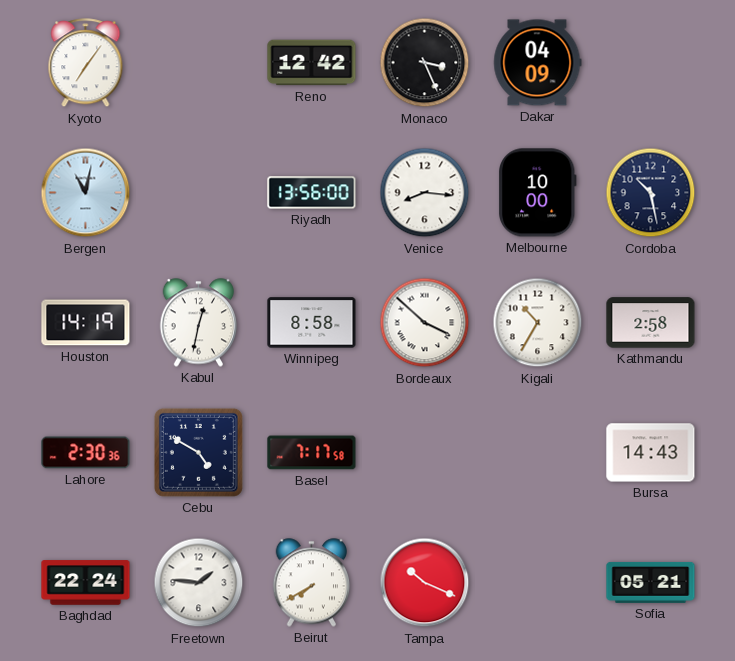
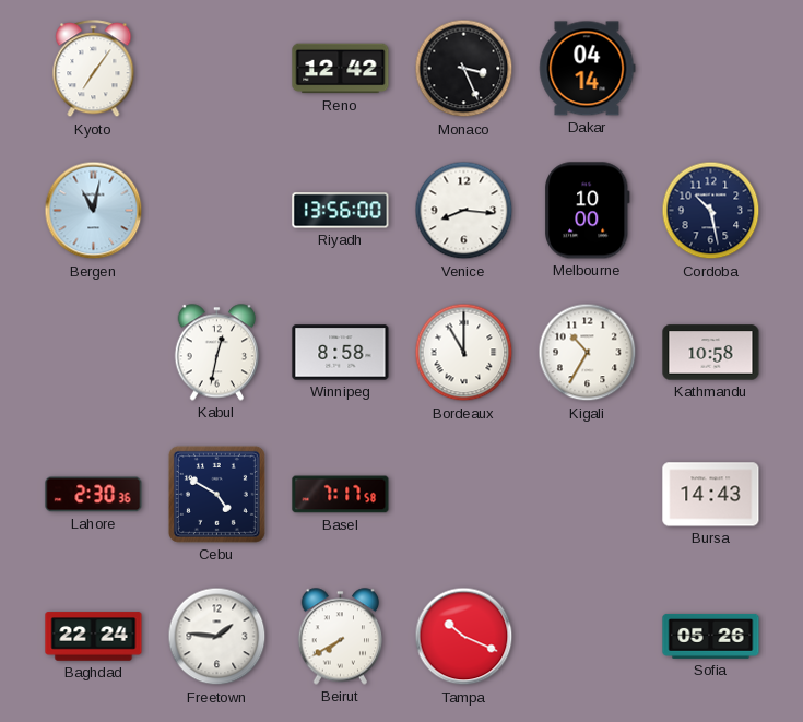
Dakar: 04:09 -> 04:14 (588, 69)
Houston: 14:19 -> none (86, 323)
Bordeaux: 3:52 -> 11:00 (464, 353)
Kathmandu: 2:58 -> 10:58 (711, 353)
Sofia: 05:21 -> 05:26 (711, 636)
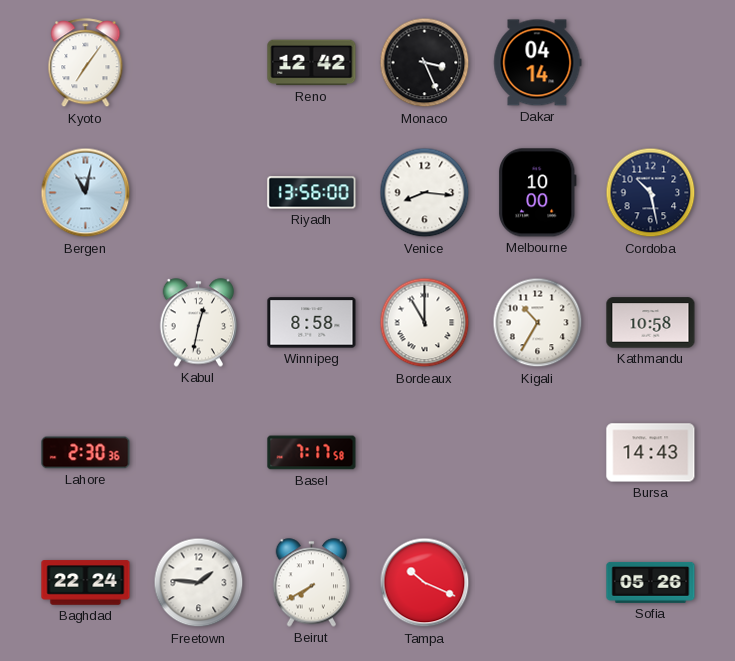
Cebu: 4:50 -> none (216, 494)
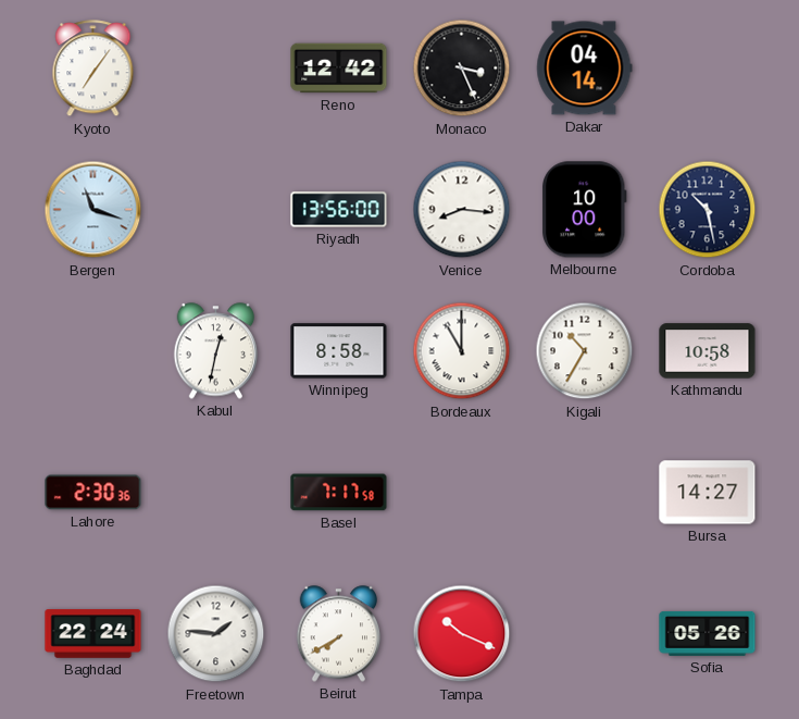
Bergen: 11:02 -> 11:18 (93, 210)
Bursa: 14:43 -> 14:27 (708, 493)
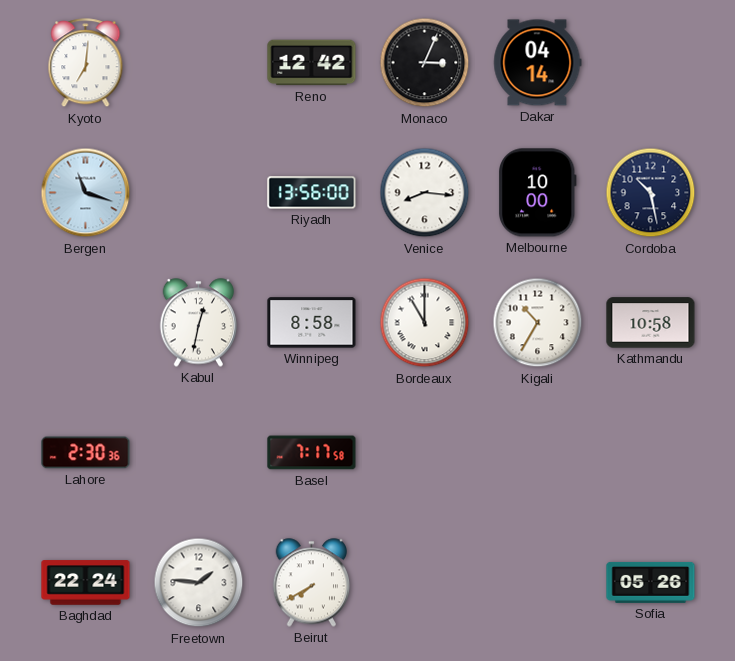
Kyoto: 7:06 -> 7:01 (86, 63)
Monaco: 3:26 -> 3:04 (425, 63)
Bursa: 14:27 -> none (708, 493)
Tampa: 10:19 -> none (462, 634)
